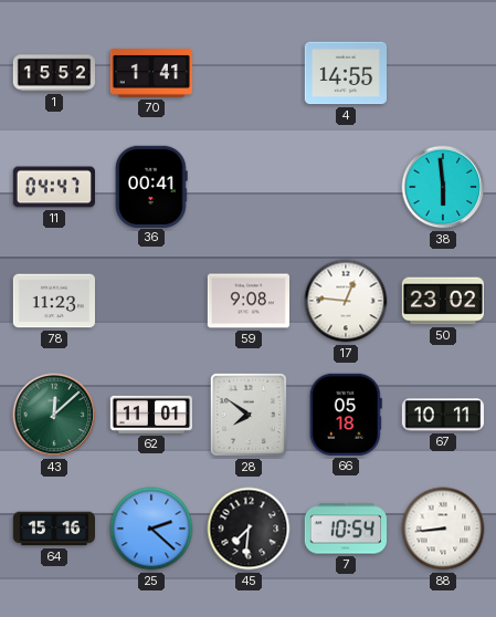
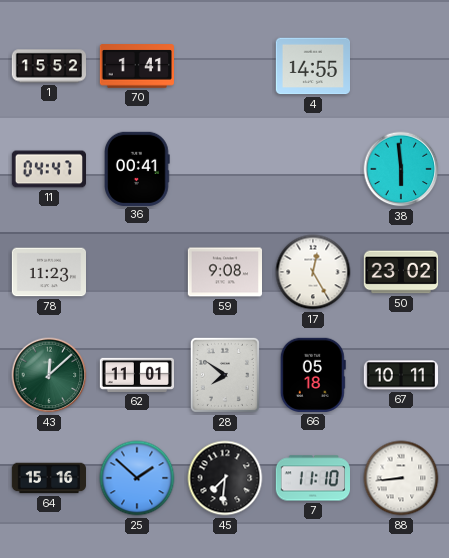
17: 12:46 -> 12:25 (313, 272)
25: 2:22 -> 1:52 (137, 478)
7: 10:54 -> 11:10 (312, 478)
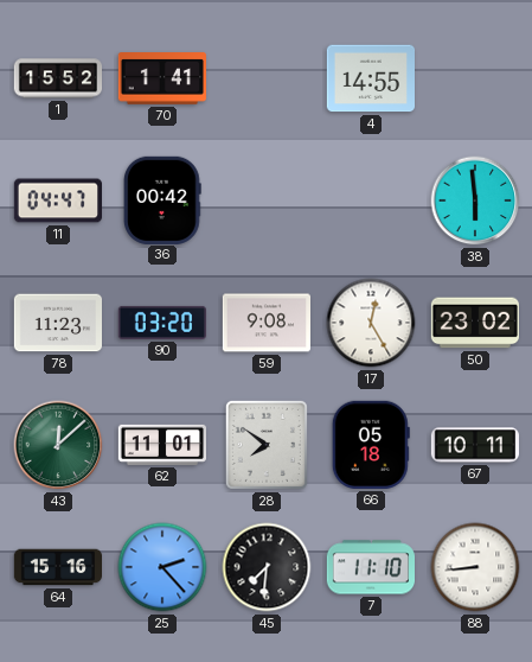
36: 00:41 -> 00:42 (164, 199)
90: none -> 03:20 (161, 323)
25: 1:52 -> 2:23 (162, 567)
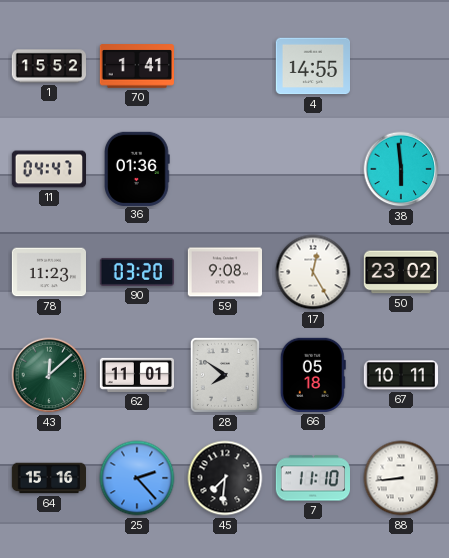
36: 00:42 -> 01:36 (138, 168)
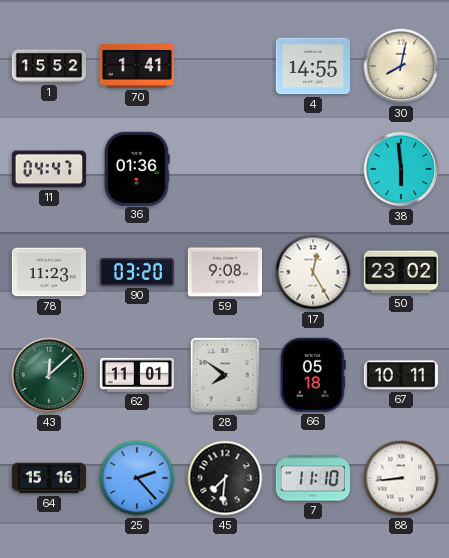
30: none -> 8:02 (401, 66)
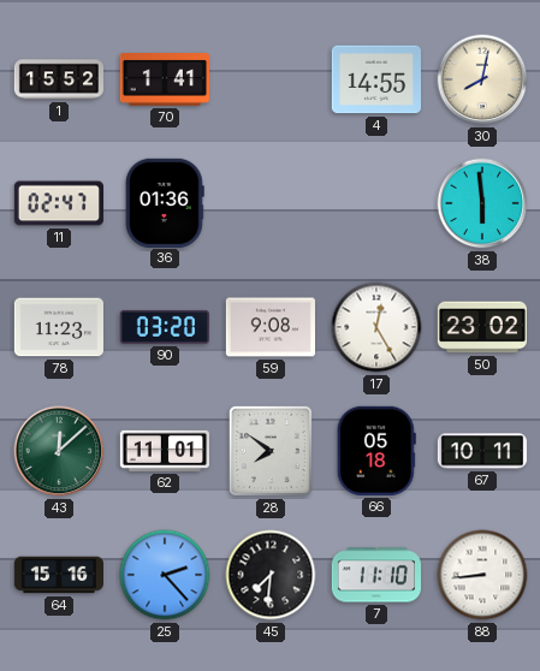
11: 04:47 -> 02:47 (58, 203)
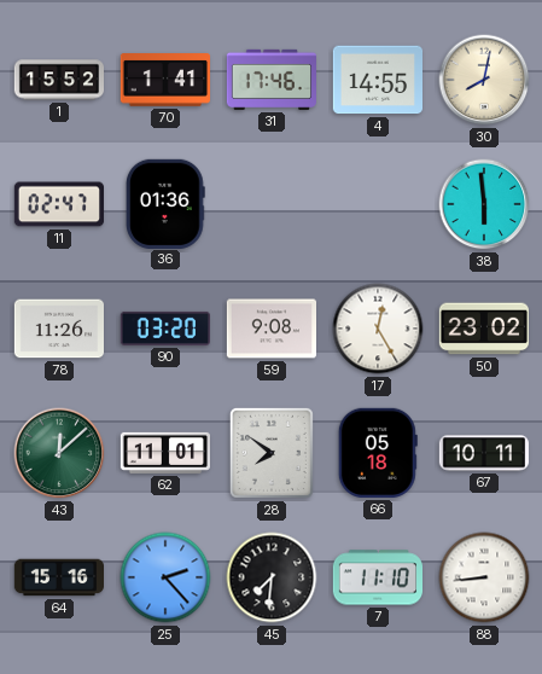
31: none -> 17:46 (270, 80)
78: 11:23 -> 11:26 (58, 329)
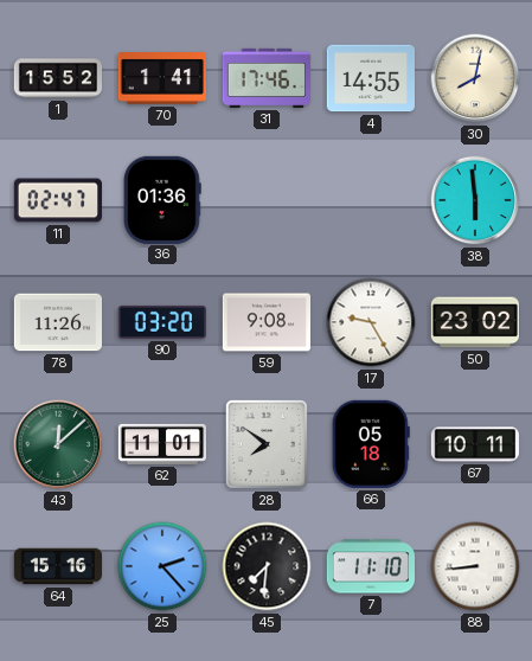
17: 12:25 -> 9:25 (371, 322)
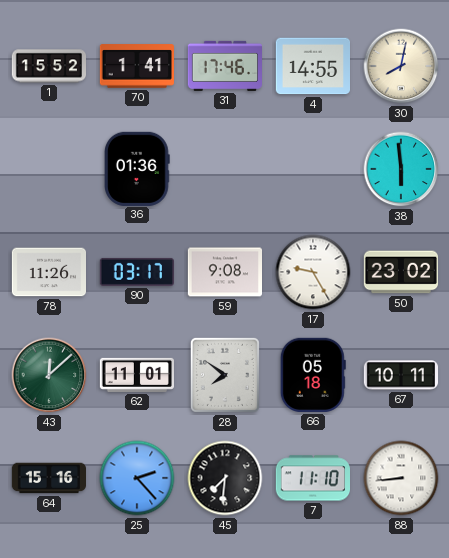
11: 02:47 -> none (57, 200)
90: 03:20 -> 03:17 (136, 272)
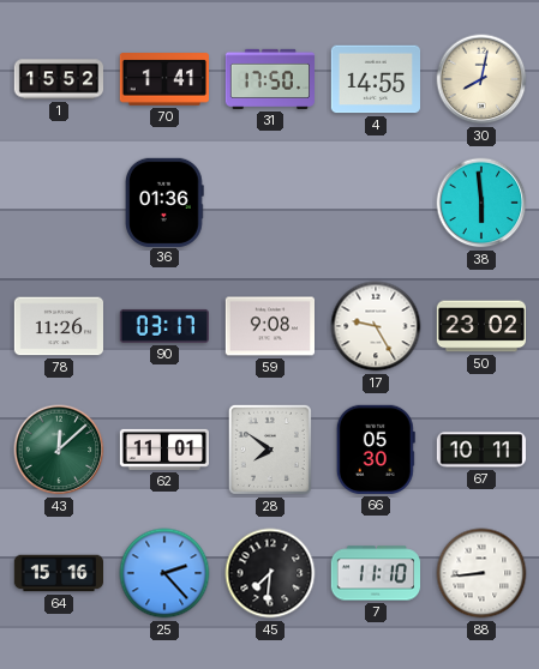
31: 17:46 -> 17:50 (269, 79)
66: 05:18 -> 05:30 (376, 450)
